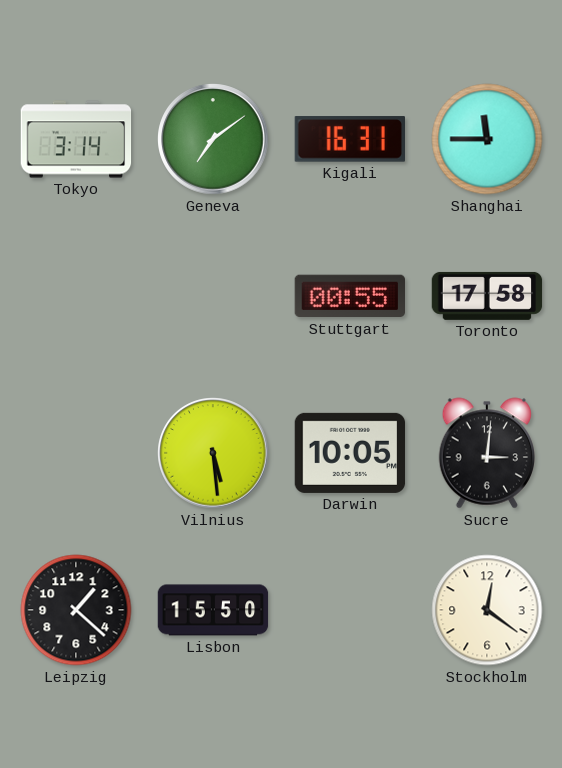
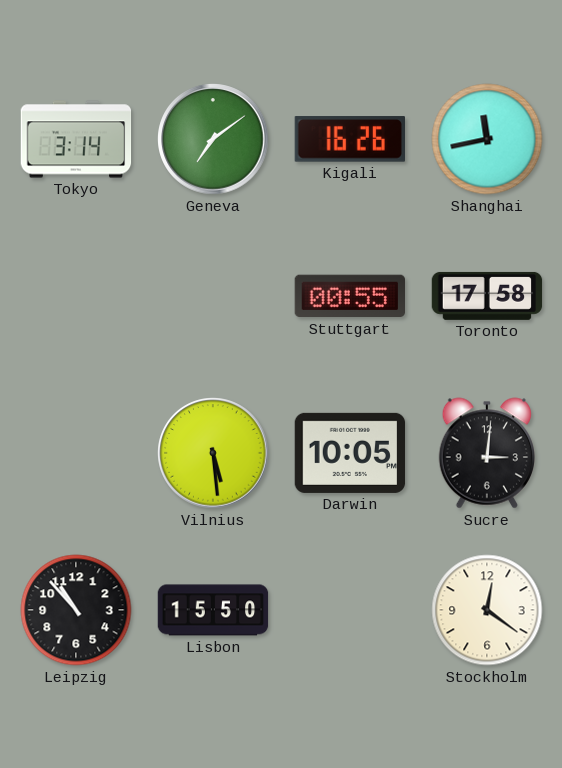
Kigali: 16:31 -> 16:26 (349, 139)
Shanghai: 11:45 -> 11:43 (487, 139)
Leipzig: 1:22 -> 10:53 (76, 610)
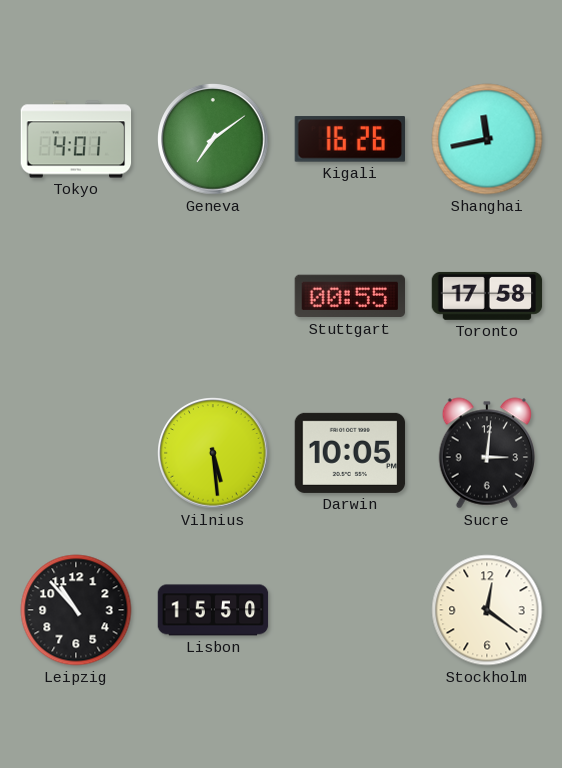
Tokyo: 3:14 -> 4:01 (76, 139)
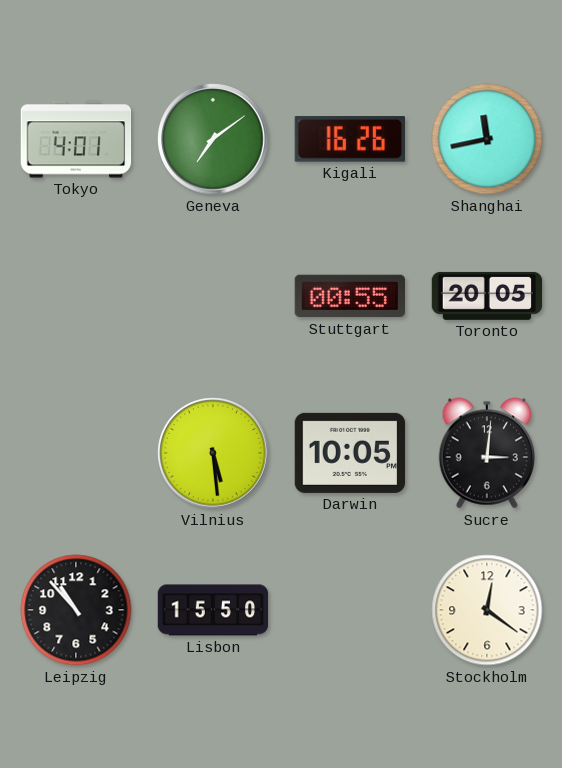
Toronto: 17:58 -> 20:05 (487, 296)
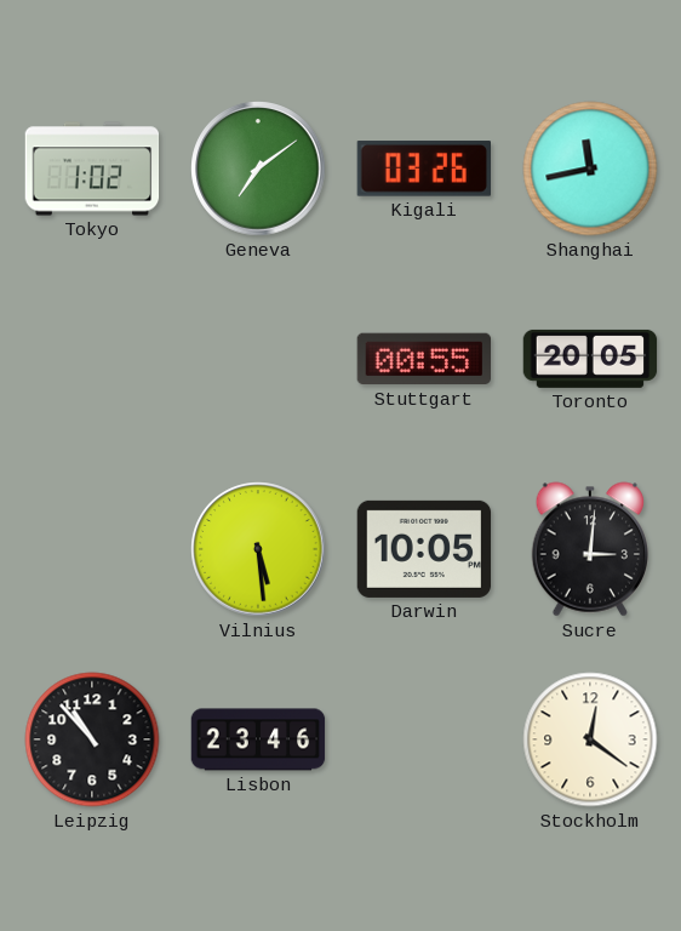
Tokyo: 4:01 -> 1:02 (92, 169)
Kigali: 16:26 -> 03:26 (423, 169)
Lisbon: 15:50 -> 23:46 (258, 739)
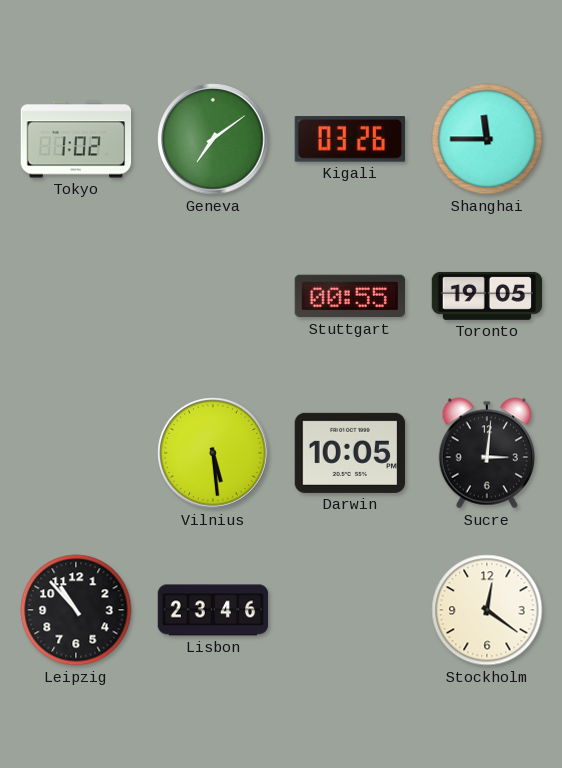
Shanghai: 11:43 -> 11:45 (487, 139)
Toronto: 20:05 -> 19:05 (487, 296)
